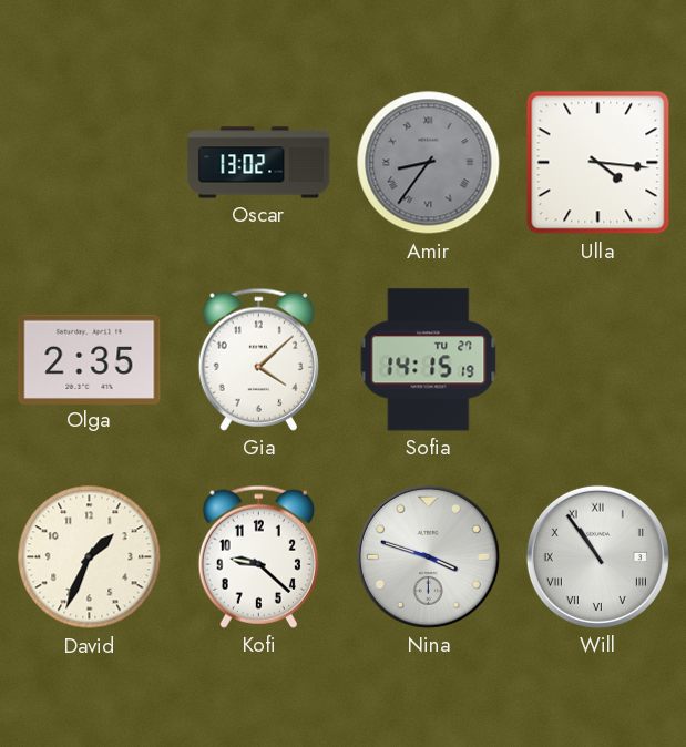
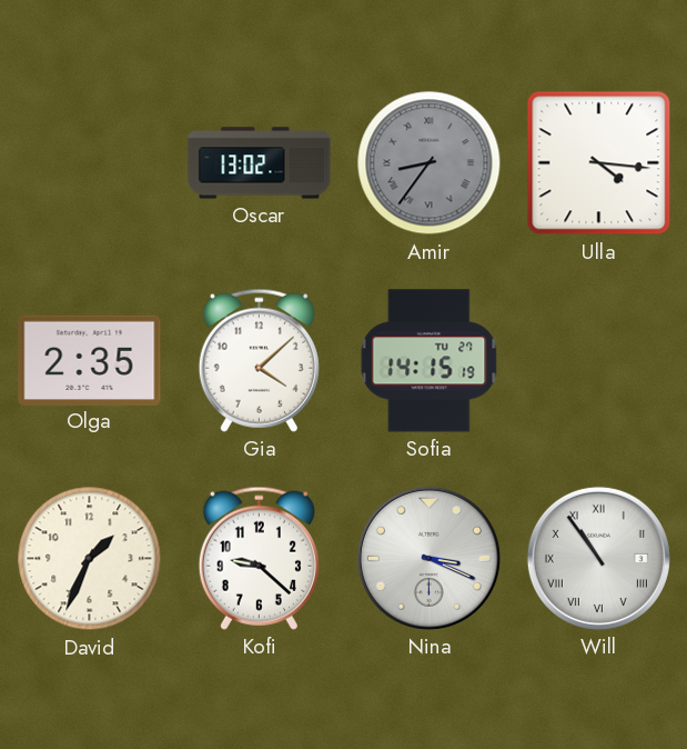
Nina: 3:48 -> 3:19 (428, 558)
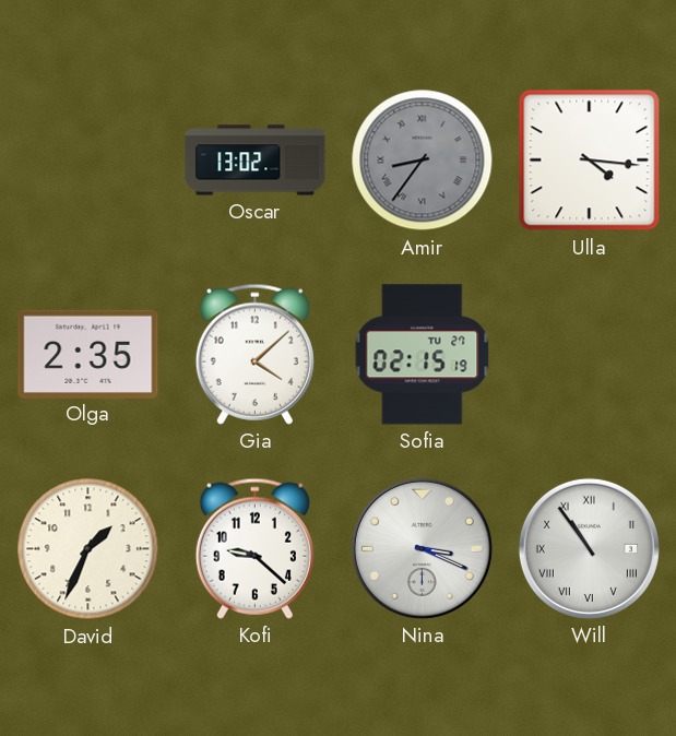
Sofia: 14:15 -> 02:15 (423, 355)
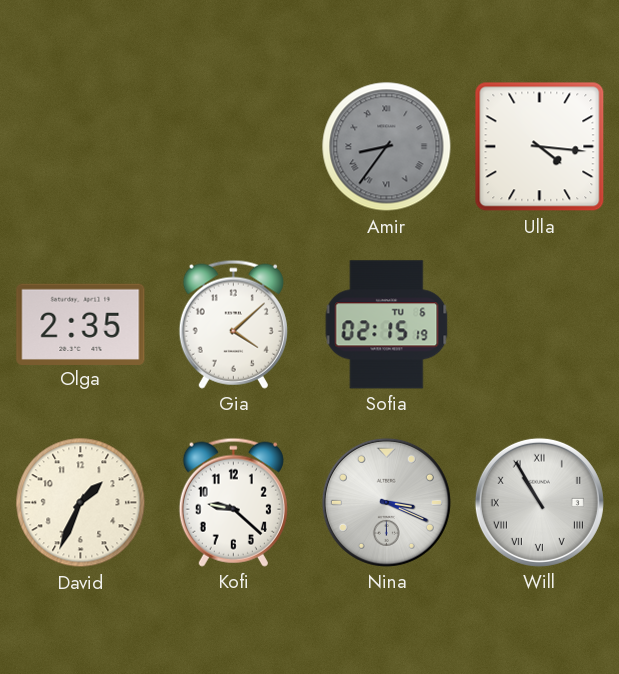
Oscar: 13:02 -> none (256, 161)
Sofia date: TU 27 -> TU 6 (387, 325)
Will: 10:54 -> 10:55 (539, 502)
